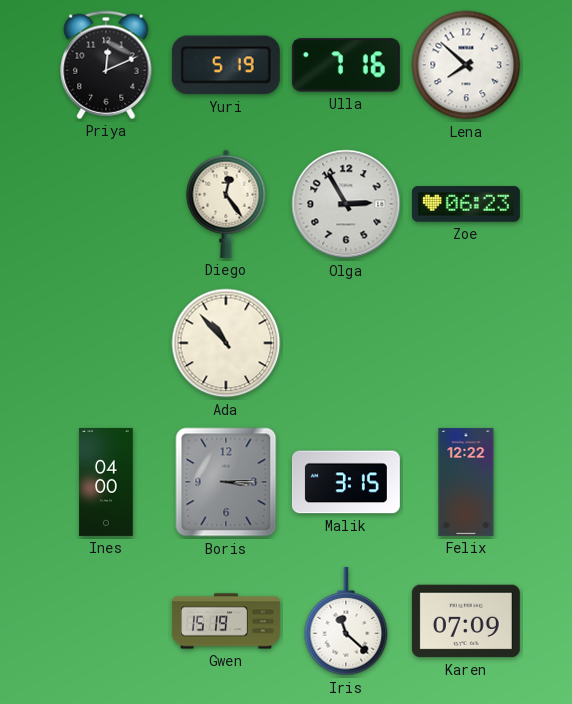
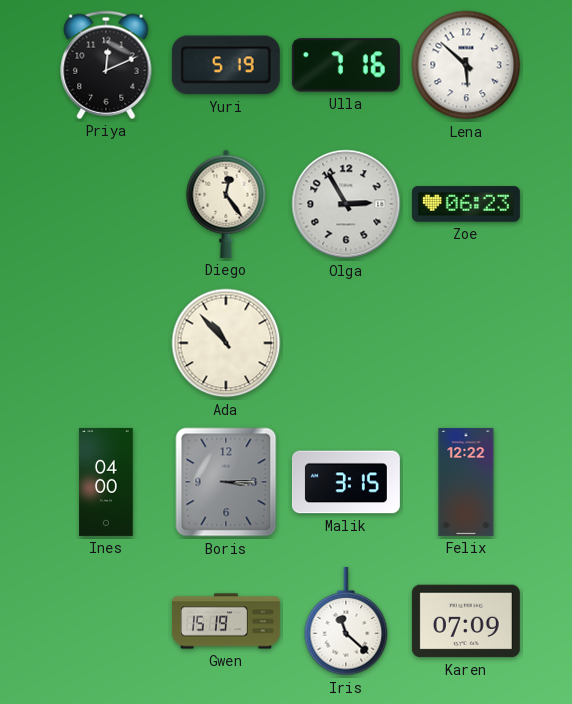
Lena: 7:52 -> 5:52 (466, 65)
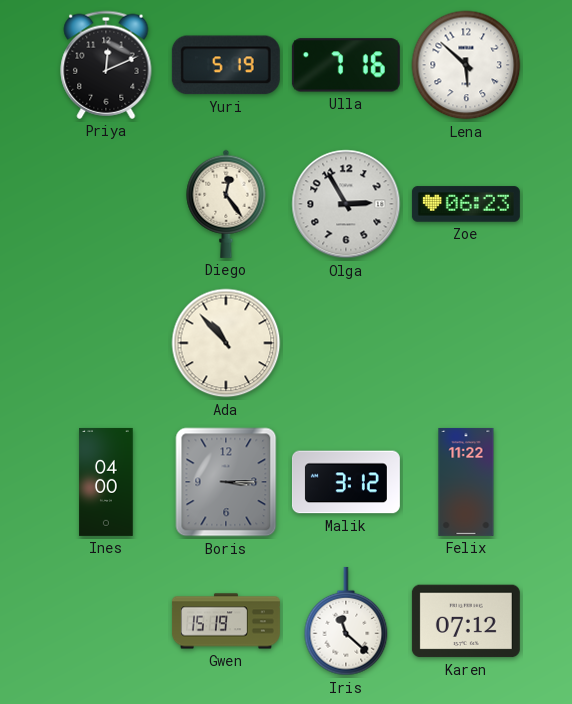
Malik: 3:15 -> 3:12 (346, 482)
Felix: 12:22 -> 11:22 (466, 482)
Karen: 07:09 -> 07:12 (466, 621)
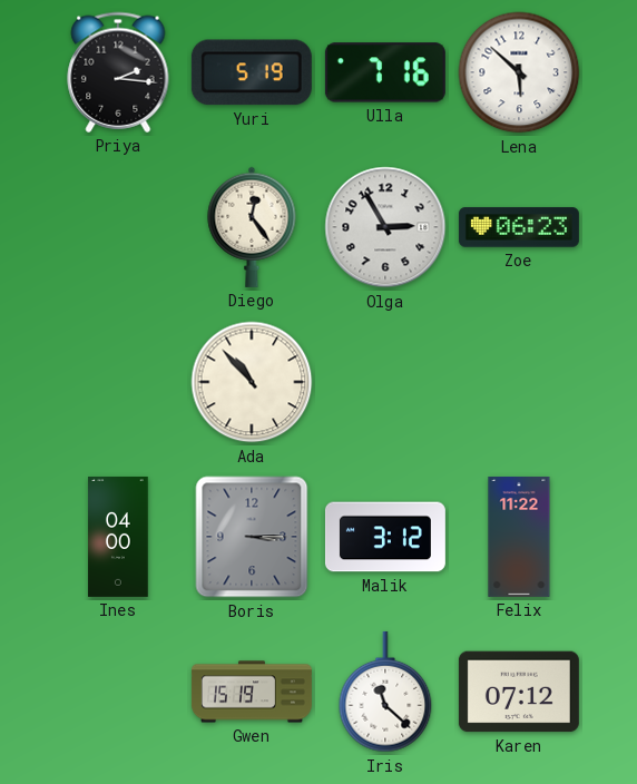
Priya: 12:11 -> 2:16 (118, 72)
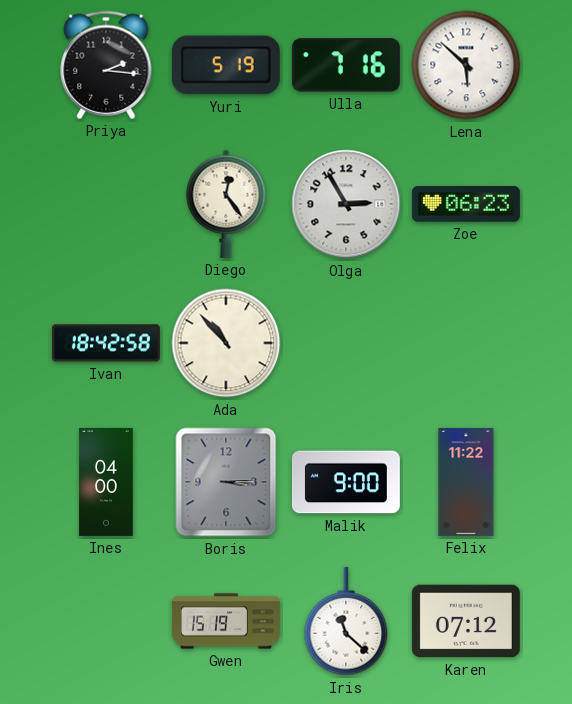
Ivan: none -> 18:42 (106, 343)
Malik: 3:12 -> 9:00 (346, 482)
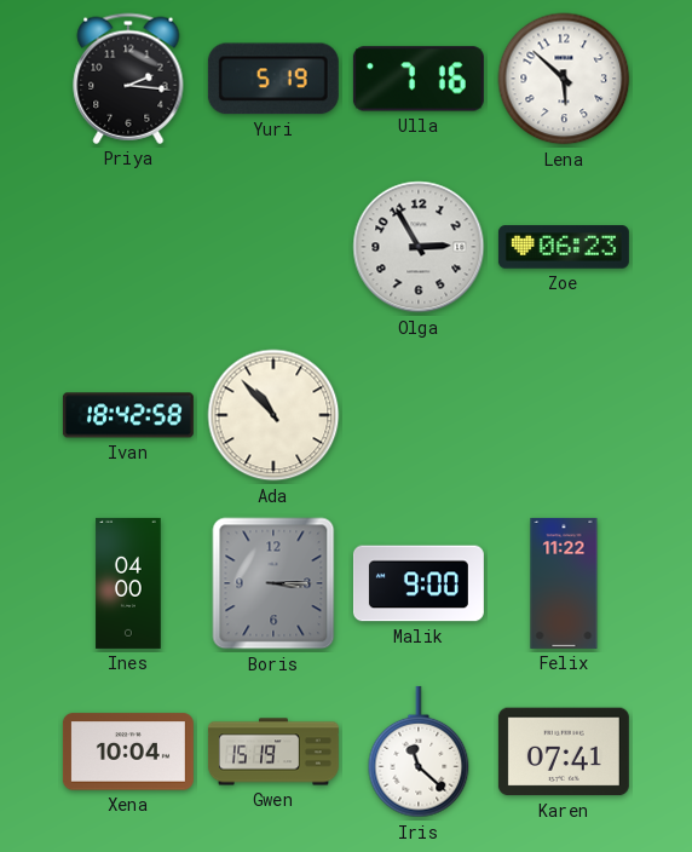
Diego: 12:24 -> none (226, 204)
Xena: none -> 10:04 (128, 752)
Karen: 07:12 -> 07:41 (564, 752)
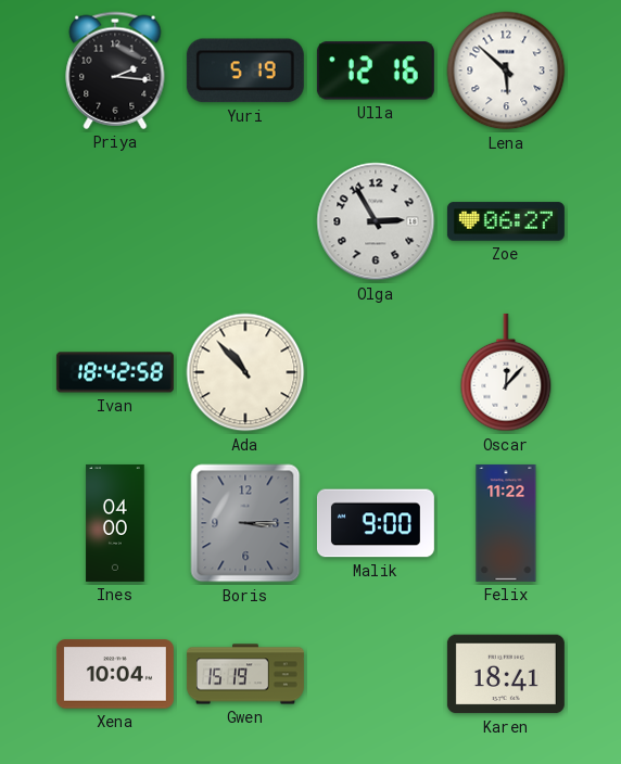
Ulla: 7:16 -> 12:16 (376, 71)
Zoe: 06:23 -> 06:27 (506, 221)
Oscar: none -> 12:07 (506, 372)
Iris: 11:22 -> none (419, 752)
Karen: 07:41 -> 18:41 (506, 674)
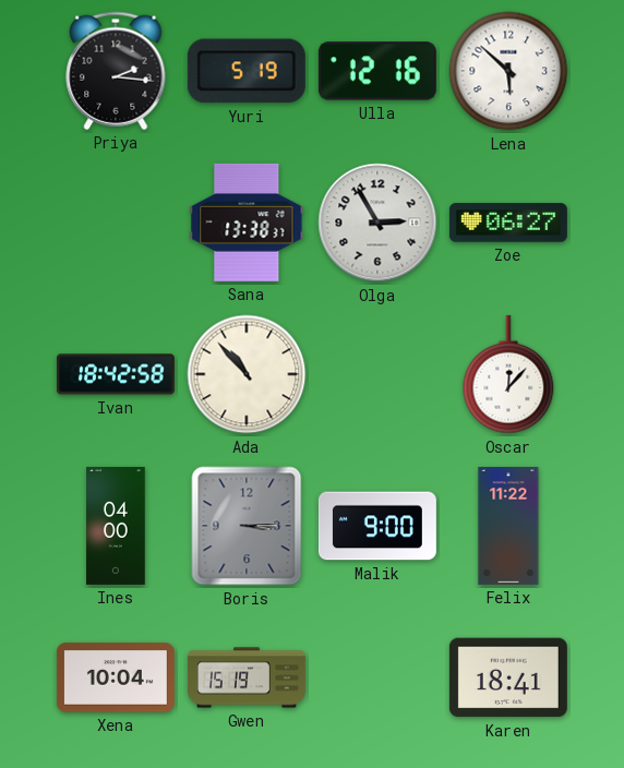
Sana: none -> 13:38 (247, 223)
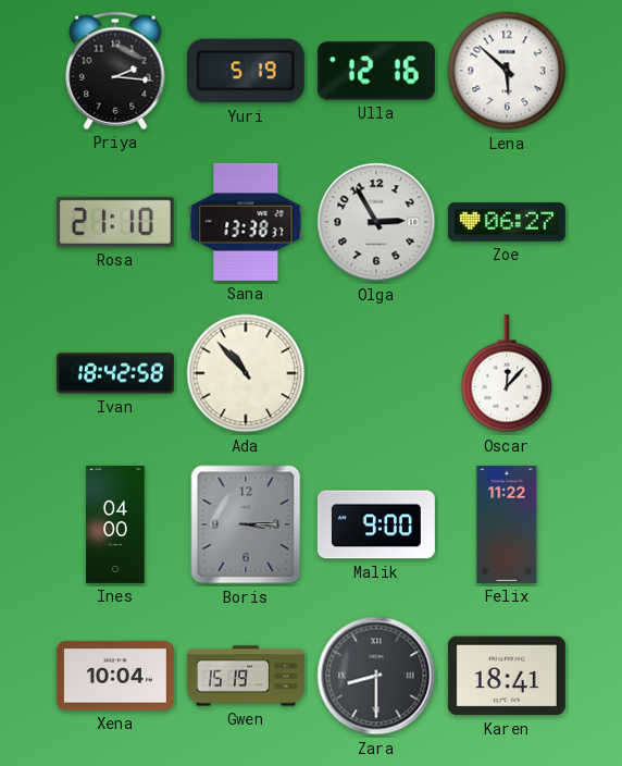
Rosa: none -> 21:10 (115, 222)
Zara: none -> 8:30 (376, 676)
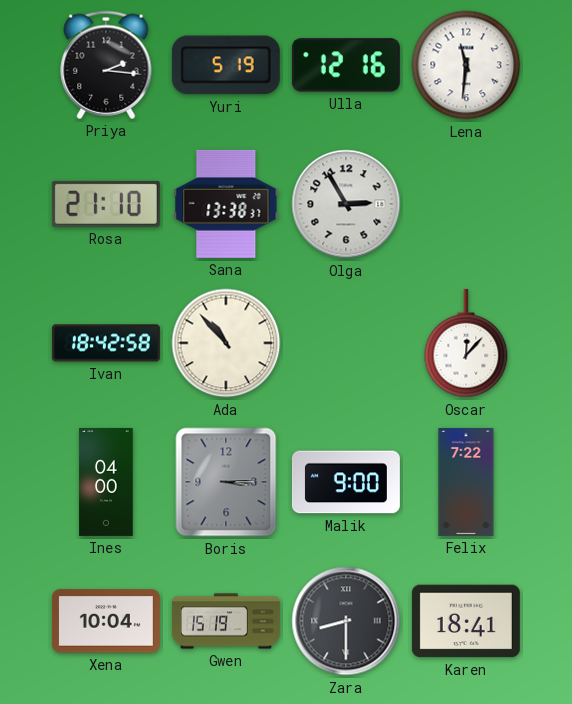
Lena: 5:52 -> 11:31 (466, 65)
Zoe: 06:27 -> none (507, 222)
Felix: 11:22 -> 7:22 (466, 482)
